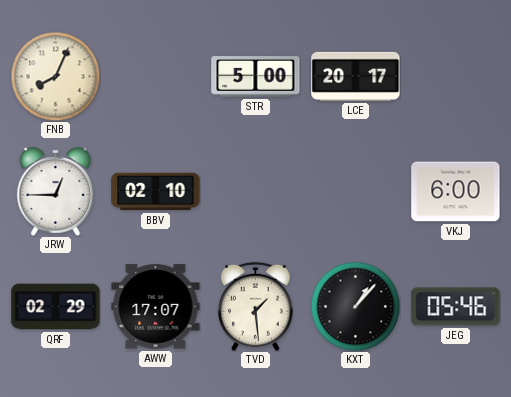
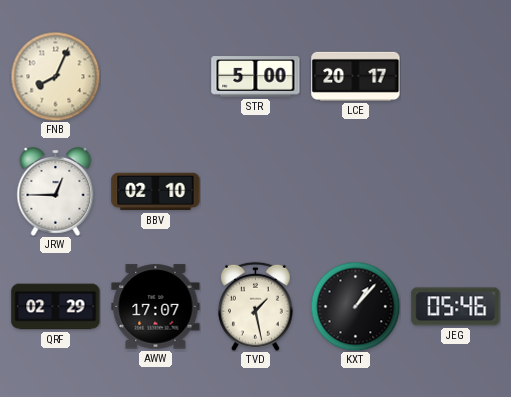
VKJ: 6:00 -> none (456, 192)
TVD: 1:29 -> 1:28 (256, 306)
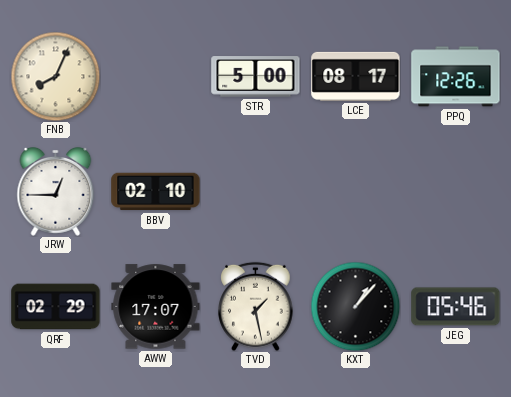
LCE: 20:17 -> 08:17 (356, 76)
PPQ: none -> 12:26 (456, 77)
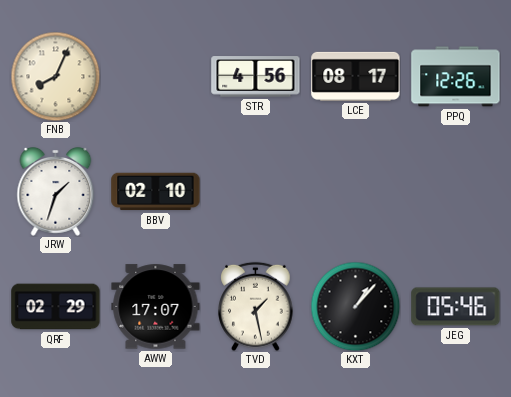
STR: 5:00 -> 4:56 (256, 77)
JRW: 12:45 -> 1:33 (56, 191)
